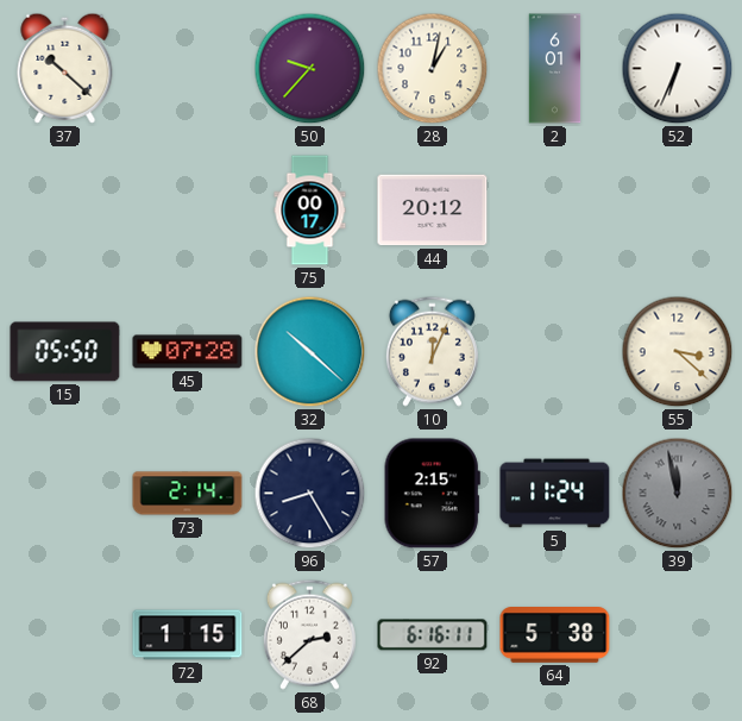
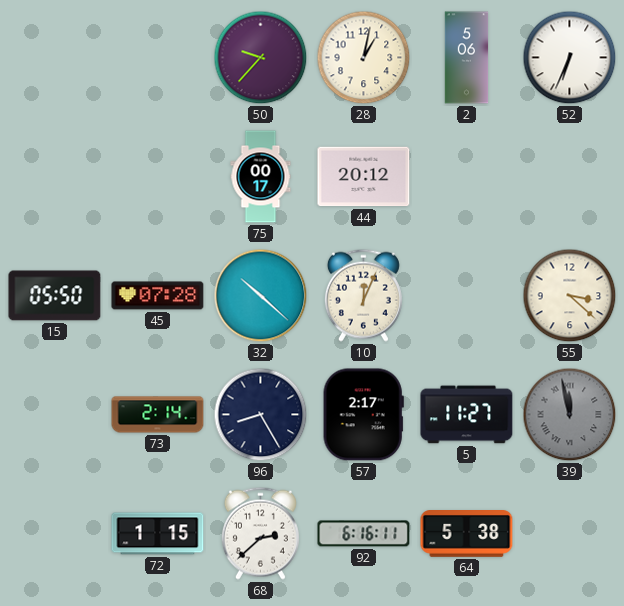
37: 10:22 -> none (65, 68)
2: 6:01 -> 5:06 (467, 58)
57: 2:15 -> 2:17 (363, 415)
5: 11:24 -> 11:27 (467, 415)
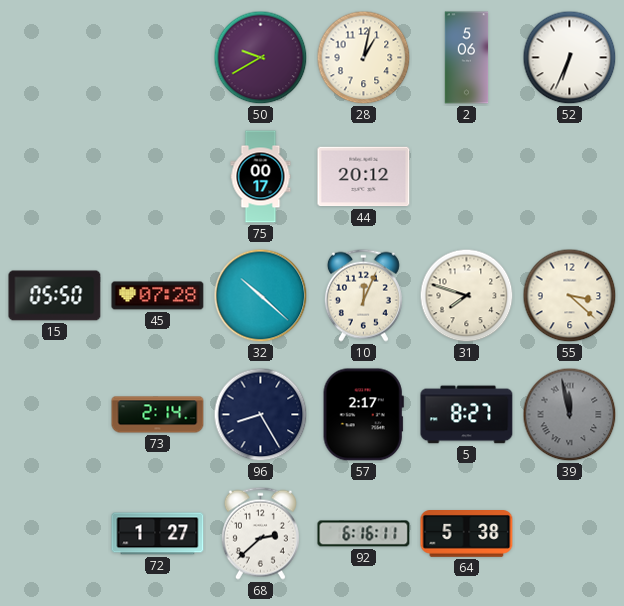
50: 9:37 -> 9:40 (261, 58)
31: none -> 7:48 (467, 296)
5: 11:27 -> 8:27 (467, 415)
72: 1:15 -> 1:27 (158, 534)
